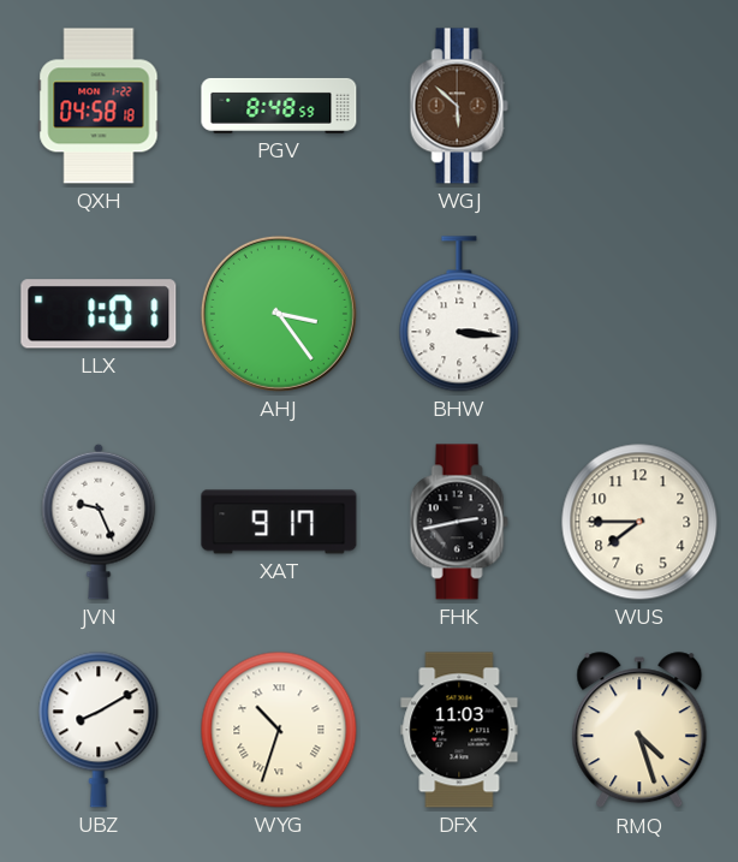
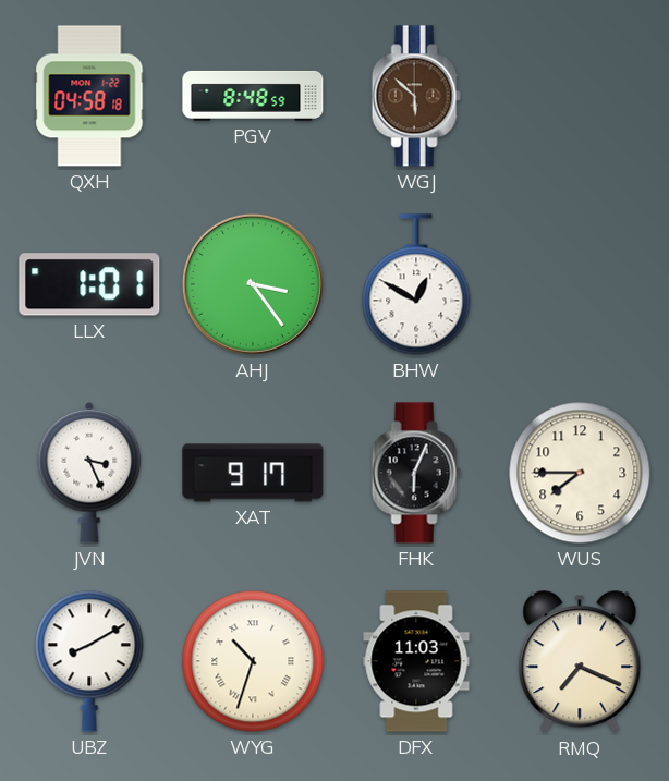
BHW: 3:16 -> 12:50 (416, 284)
JVN: 9:26 -> 3:26 (89, 473)
FHK: 2:43 -> 6:04 (416, 473)
RMQ: 4:27 -> 7:19 (580, 662)
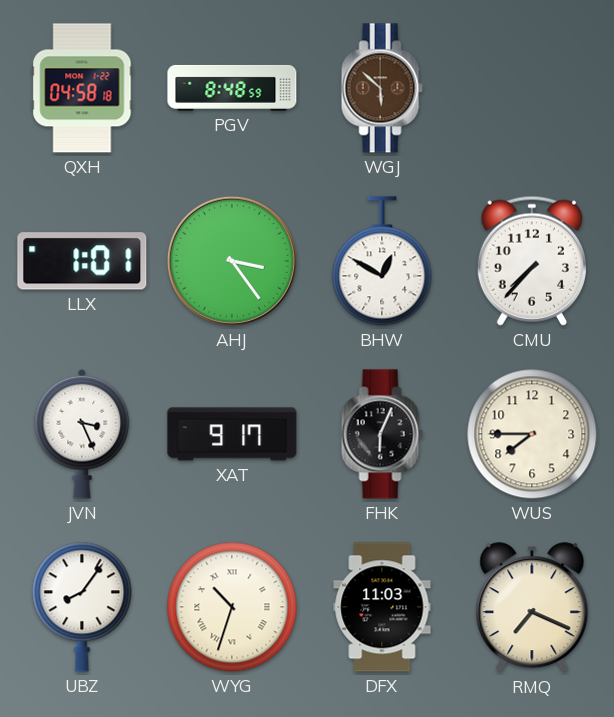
CMU: none -> 7:37 (532, 261)
UBZ: 8:10 -> 8:06 (82, 607)
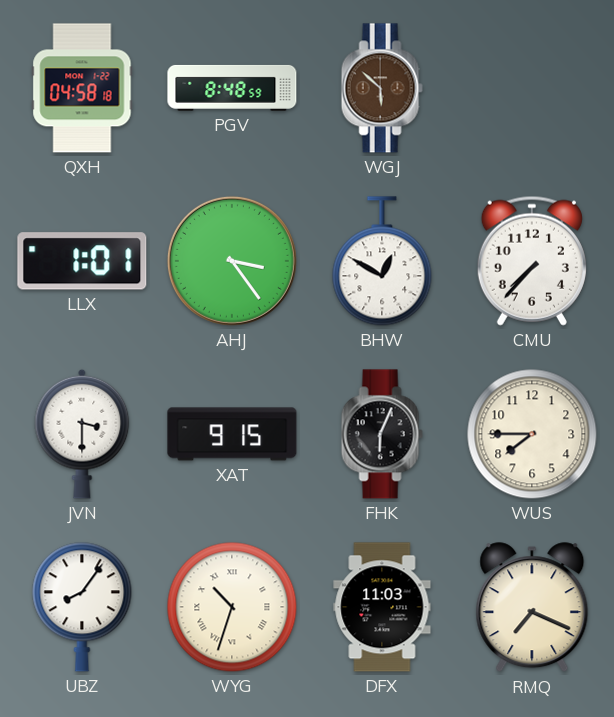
JVN: 3:26 -> 3:30 (82, 434)
XAT: 9:17 -> 9:15 (232, 434)
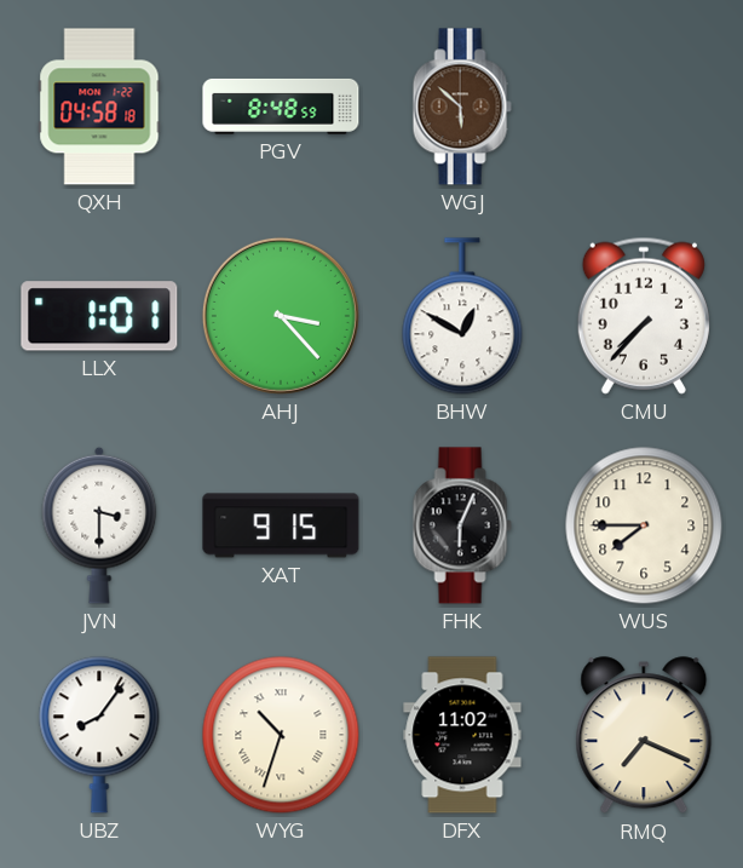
AHJ: 3:24 -> 3:23 (281, 316)
DFX: 11:03 -> 11:02 (462, 735)
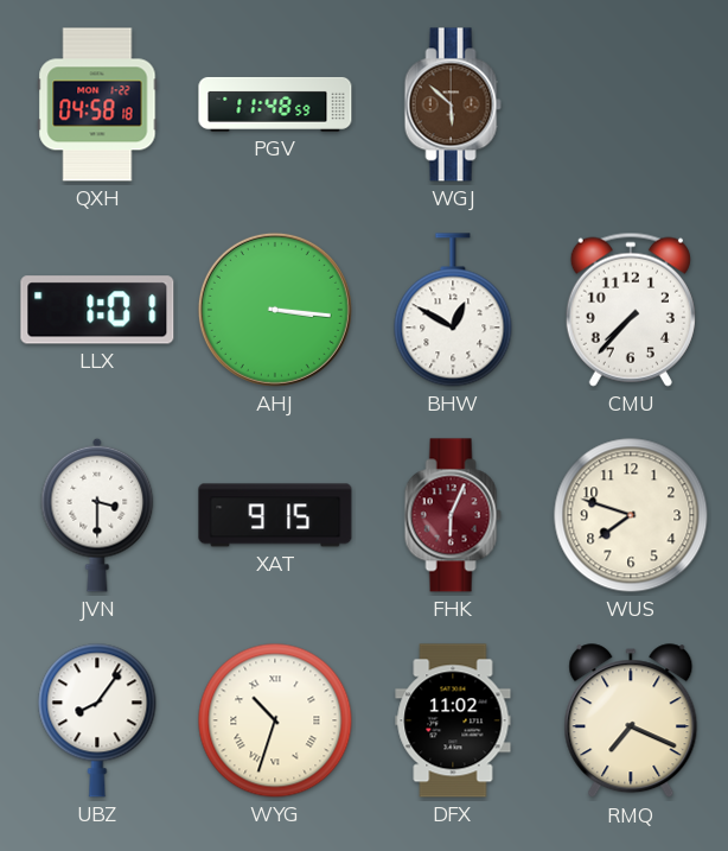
PGV: 8:48 -> 11:48 (275, 104)
AHJ: 3:23 -> 3:16 (275, 310)
FHK dial: black -> burgundy (453, 515)
WUS: 7:45 -> 7:48 (631, 515)
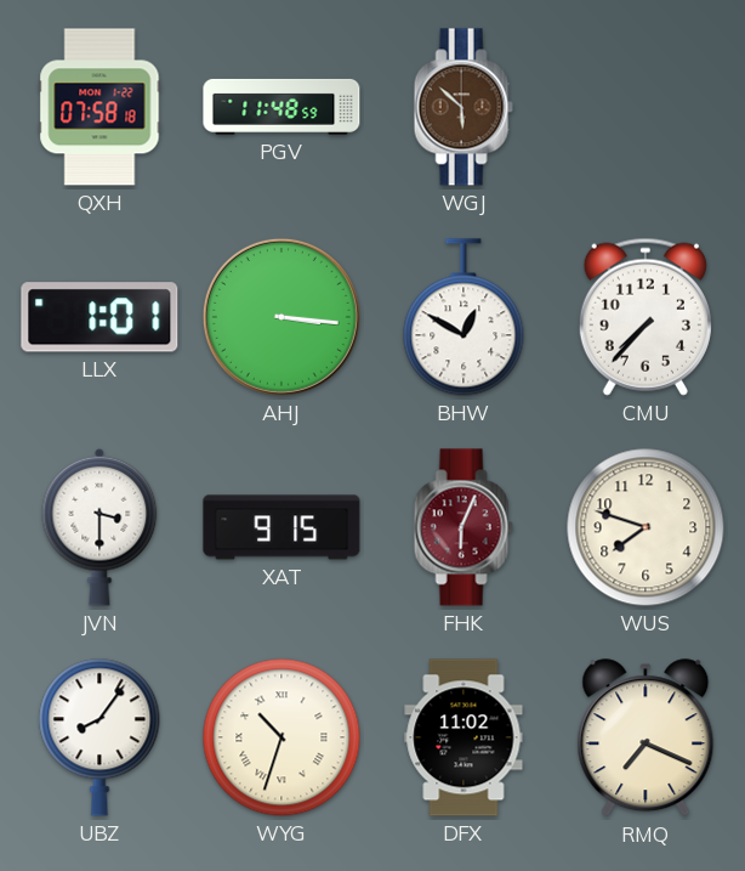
QXH: 04:58 -> 07:58 (99, 107)
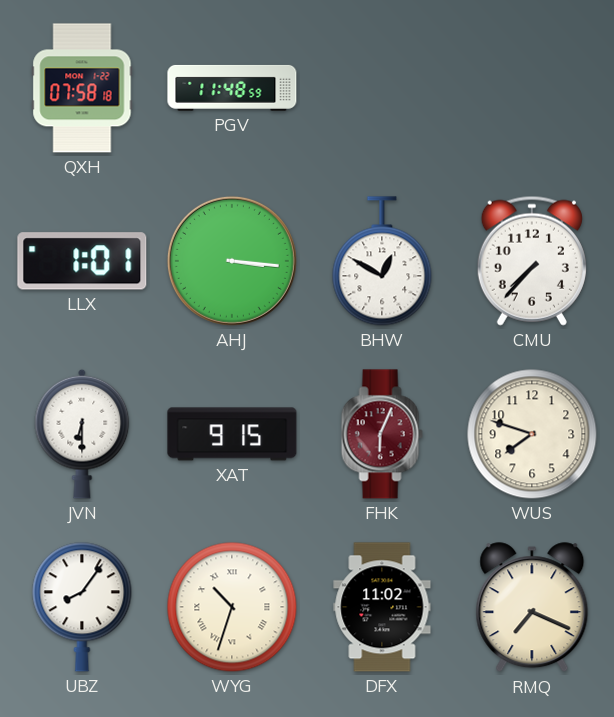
WGJ: 5:52 -> none (464, 107)
JVN: 3:30 -> 6:30 (82, 434)
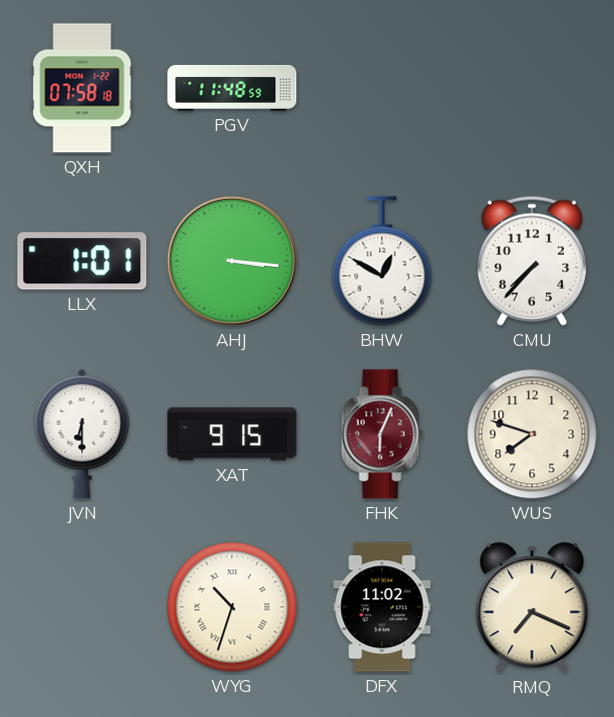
UBZ: 8:06 -> none (82, 607)
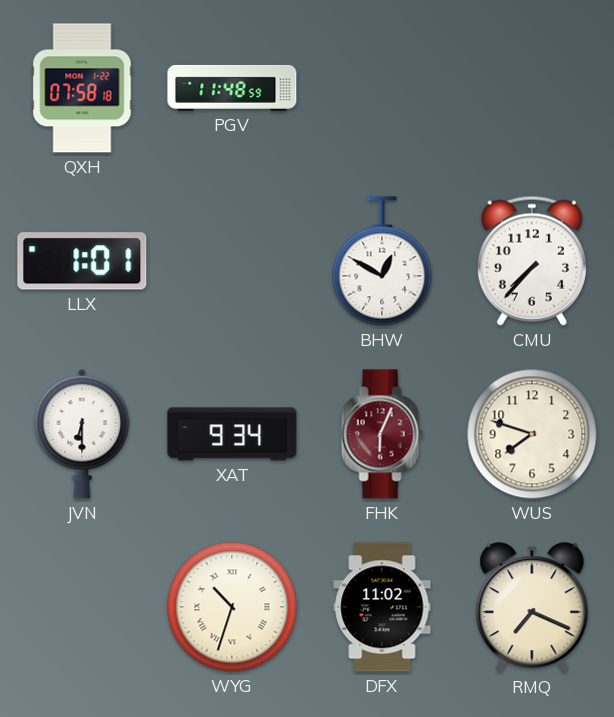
AHJ: 3:16 -> none (232, 261)
XAT: 9:15 -> 9:34 (232, 434)
